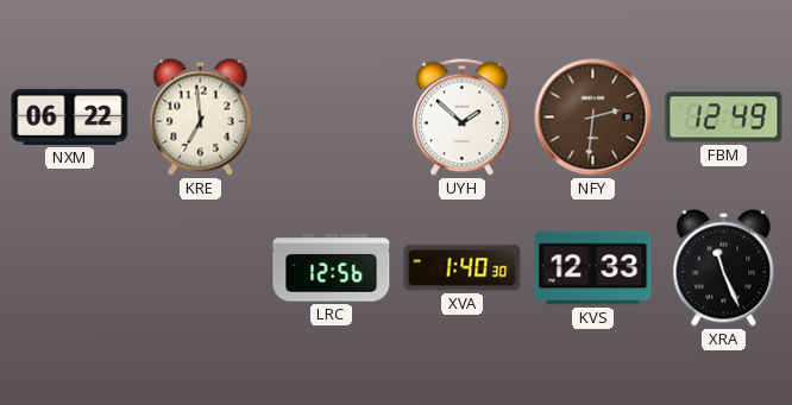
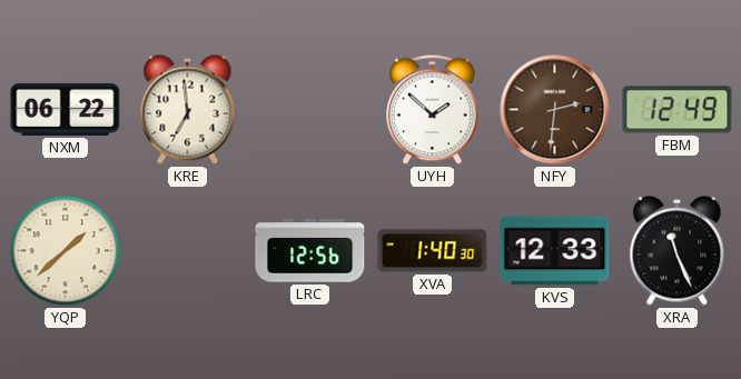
YQP: none -> 1:38 (66, 251)
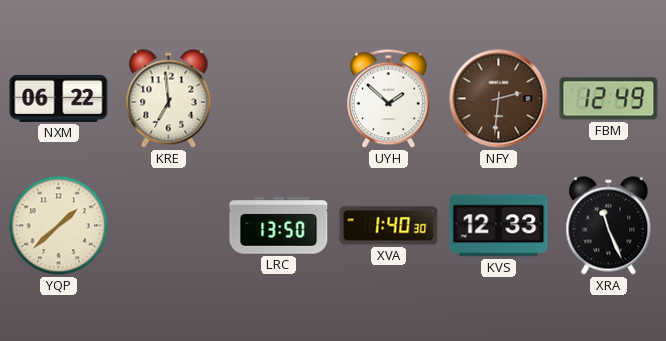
LRC: 12:56 -> 13:50 (279, 226)
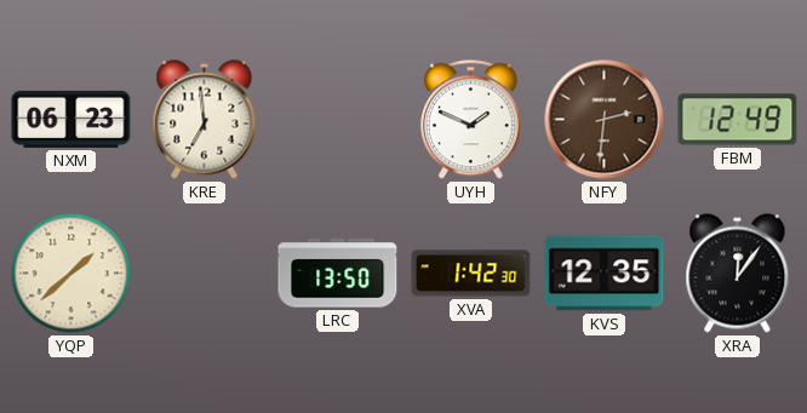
NXM: 06:22 -> 06:23 (71, 119)
UYH: 1:52 -> 1:49 (471, 120)
XVA: 1:40 -> 1:42 (471, 274)
KVS: 12:33 -> 12:35 (605, 274)
XRA: 11:26 -> 12:06 (738, 274)
